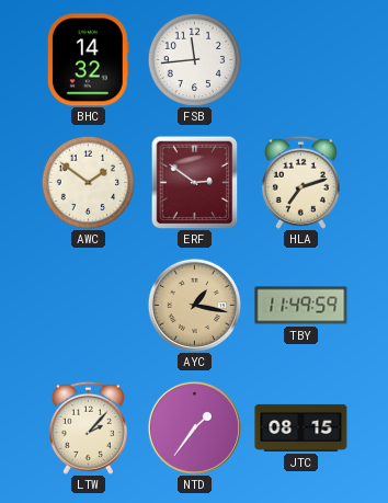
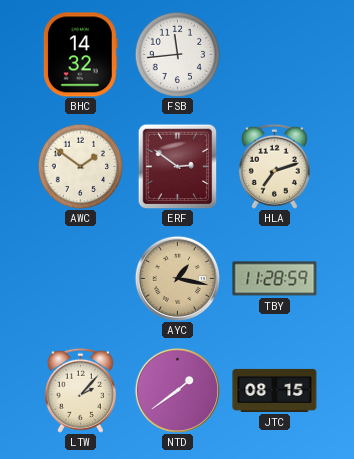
TBY: 11:49 -> 11:28 (275, 279)
NTD: 1:36 -> 1:39 (177, 390)
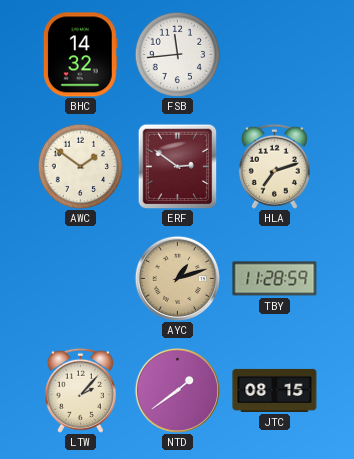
AYC: 1:17 -> 1:12 (177, 278)
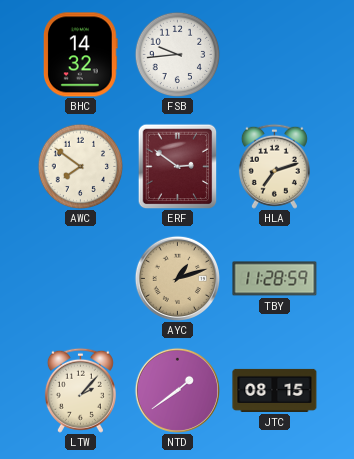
FSB: 11:44 -> 9:44 (177, 54)
AWC: 1:51 -> 7:51 (80, 166)
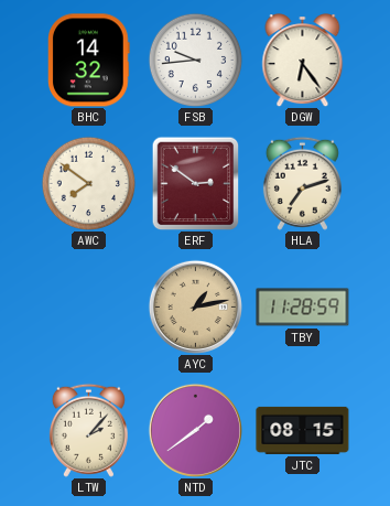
DGW: none -> 6:24 (303, 61)
AYC: 1:12 -> 1:13 (195, 306)
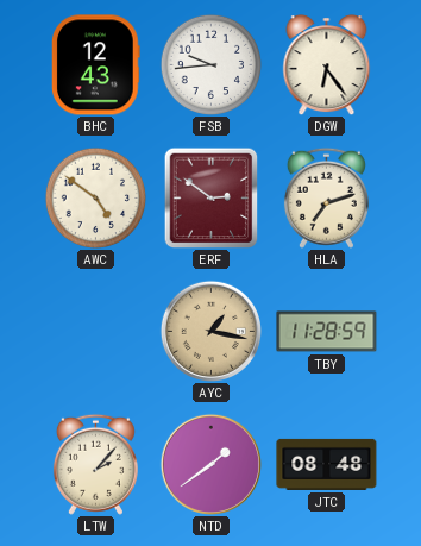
BHC: 14:32 -> 12:43 (96, 65)
AWC: 7:51 -> 4:51 (95, 197)
AYC: 1:13 -> 1:17 (211, 331)
JTC: 08:15 -> 08:48 (327, 464)
